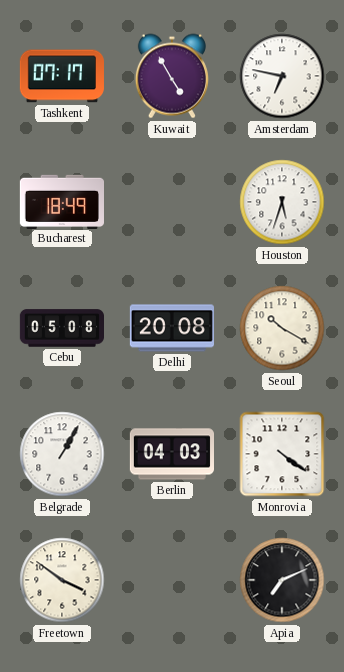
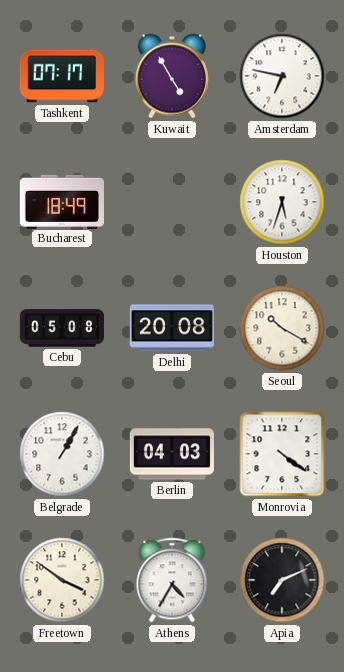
Athens: none -> 4:35 (172, 580)
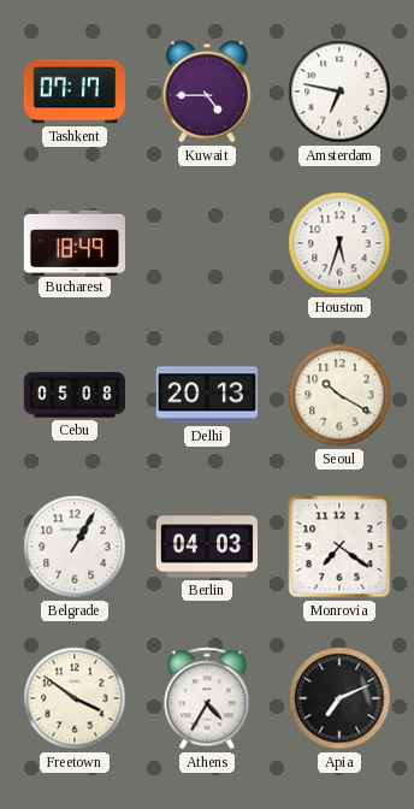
Kuwait: 4:55 -> 4:45 (207, 91)
Delhi: 20:08 -> 20:13 (206, 395)
Monrovia: 4:21 -> 7:21 (339, 547)
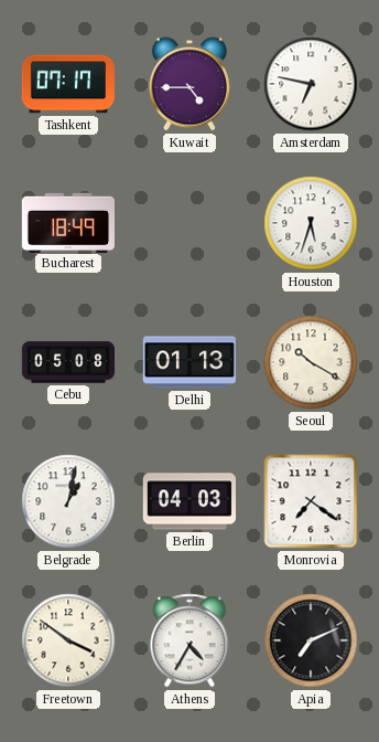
Delhi: 20:13 -> 01:13 (188, 362)
Belgrade: 1:05 -> 1:02 (68, 501)
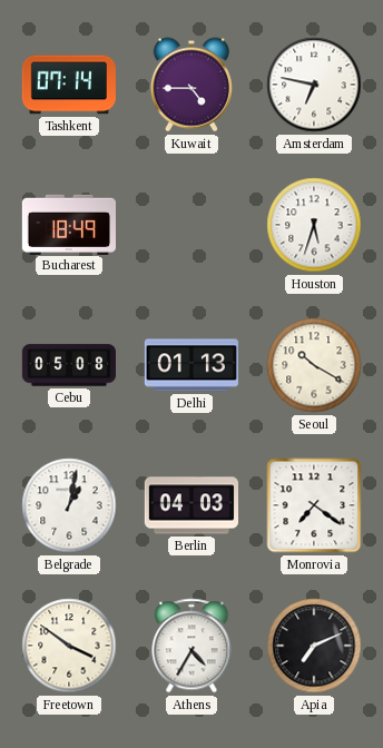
Tashkent: 07:17 -> 07:14 (69, 85)
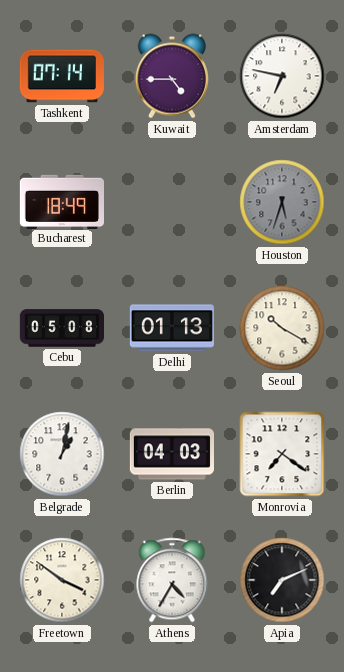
Houston dial: white -> grey (282, 202)
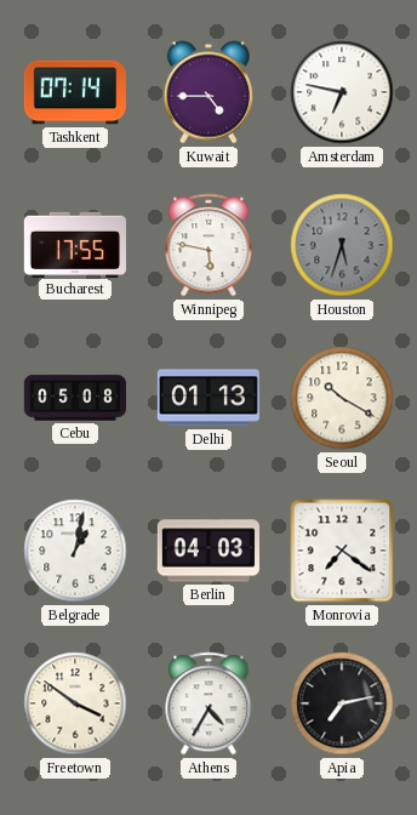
Bucharest: 18:49 -> 17:55 (74, 244)
Winnipeg: none -> 5:47 (208, 245)
Apia: 7:11 -> 7:13 (342, 703)
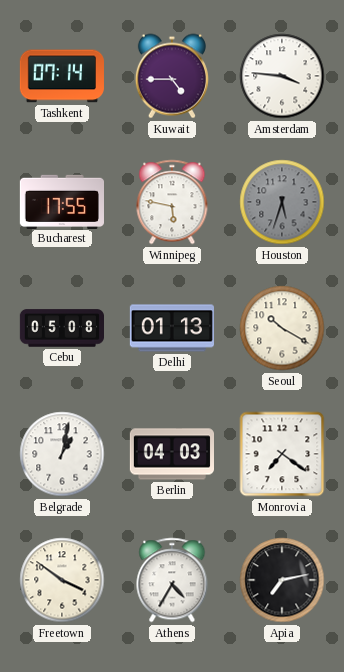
Amsterdam: 6:47 -> 3:46 (282, 76)
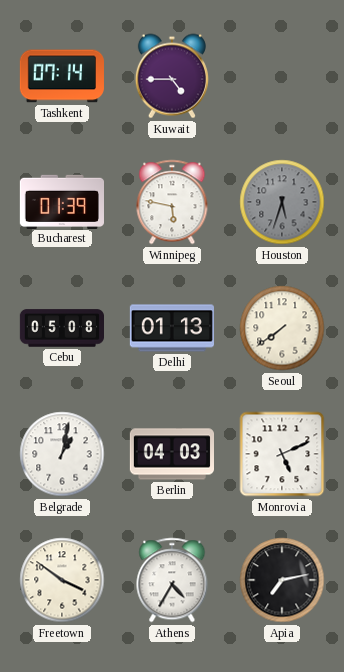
Amsterdam: 3:46 -> none (282, 76)
Bucharest: 17:55 -> 01:39 (61, 201)
Seoul: 10:20 -> 7:39 (282, 328)
Monrovia: 7:21 -> 5:11 (282, 454)
